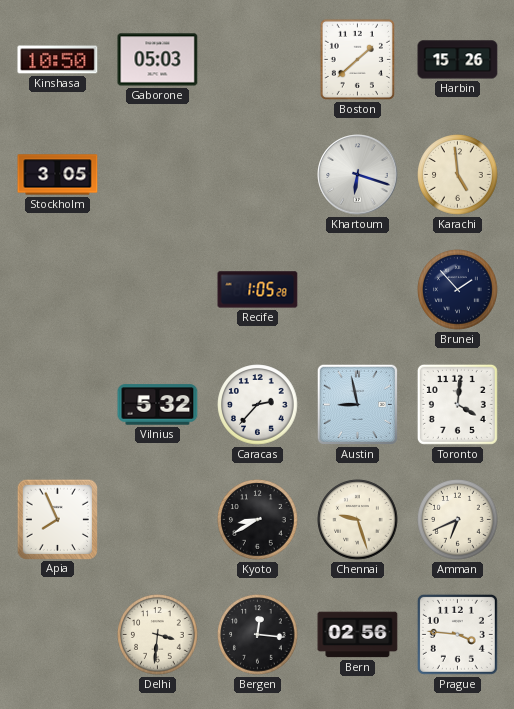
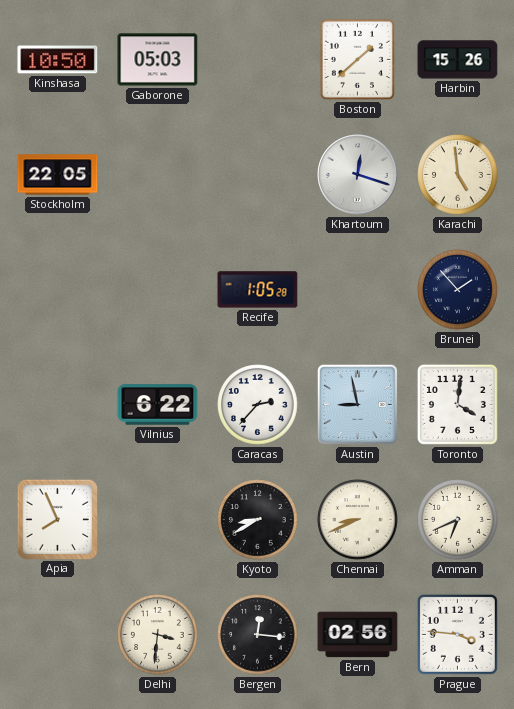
Stockholm: 3:05 -> 22:05 (58, 175)
Khartoum: 6:18 -> 12:18 (358, 175)
Vilnius: 5:32 -> 6:22 (158, 405)
Chennai: 9:27 -> 8:41 (358, 520)
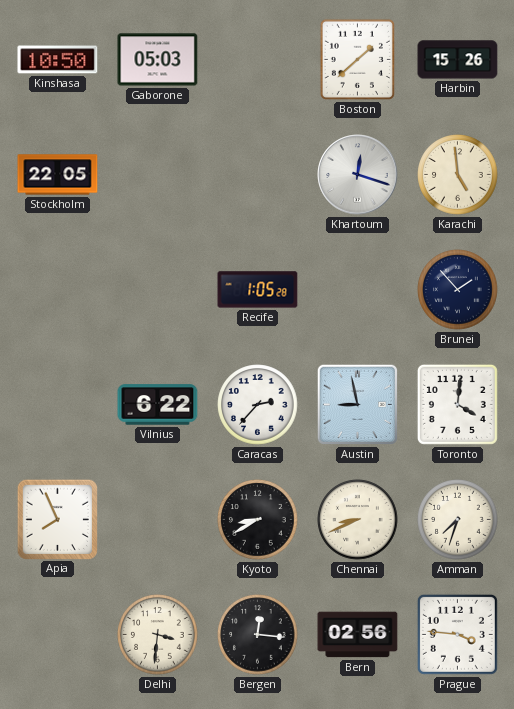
Amman: 6:41 -> 7:33 (458, 520)
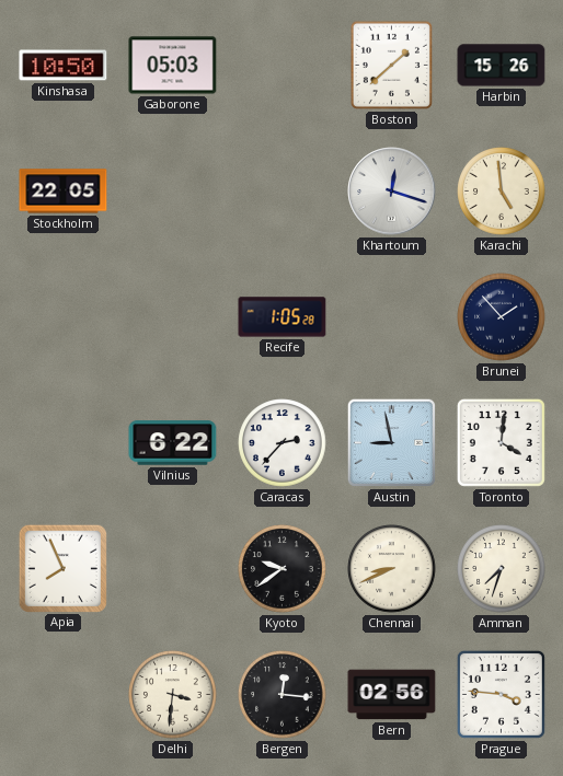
Kyoto: 8:40 -> 9:39 (283, 569)
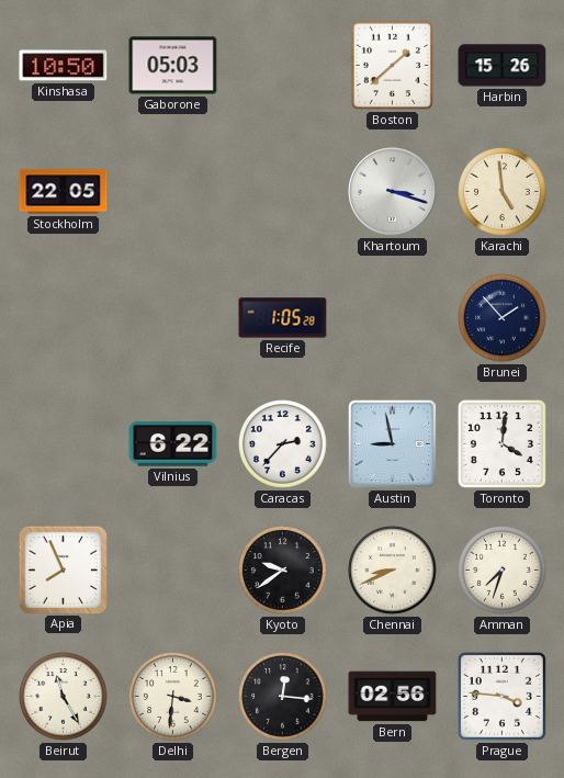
Khartoum: 12:18 -> 3:18 (393, 192)
Beirut: none -> 11:25 (64, 697)
